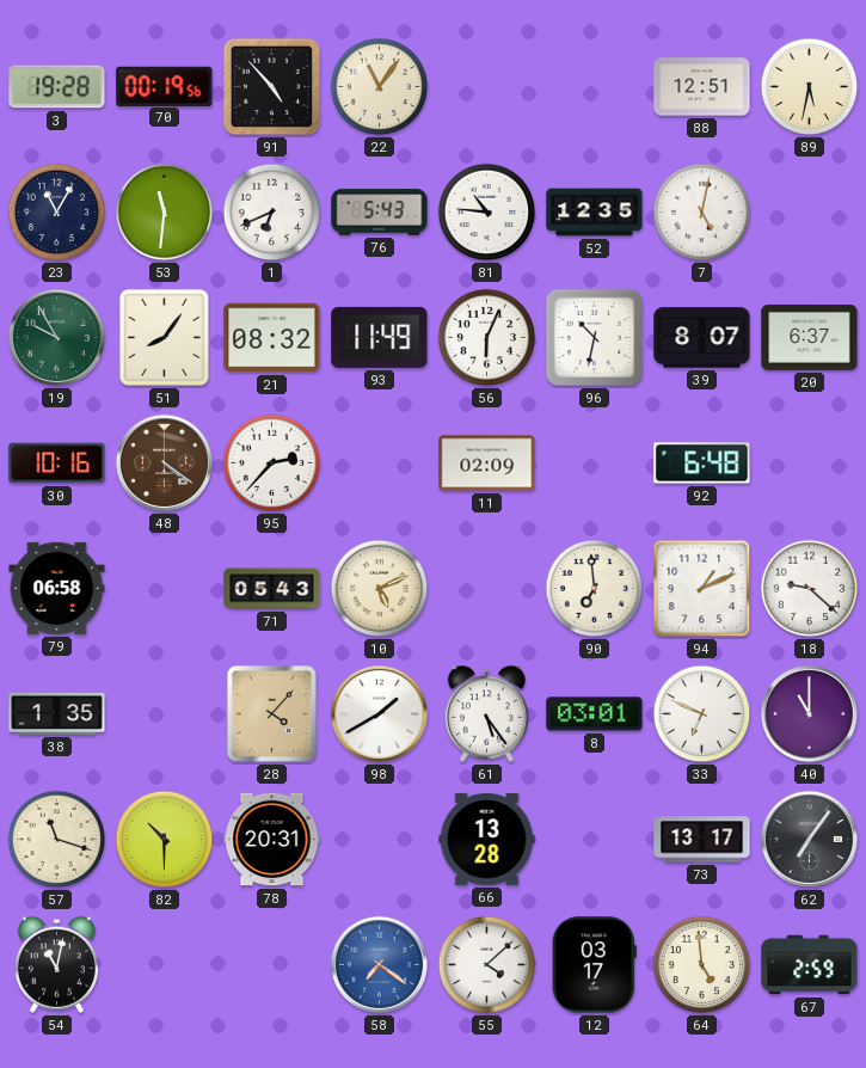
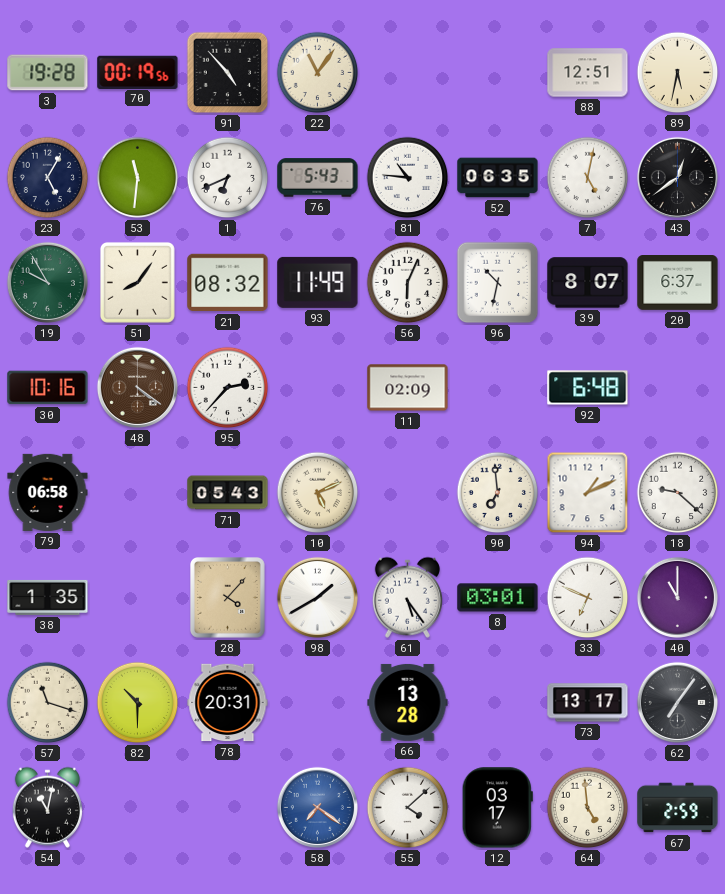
23: 11:05 -> 5:05 (48, 178)
52: 12:35 -> 06:35 (498, 178)
43: none -> 12:39 (677, 177)
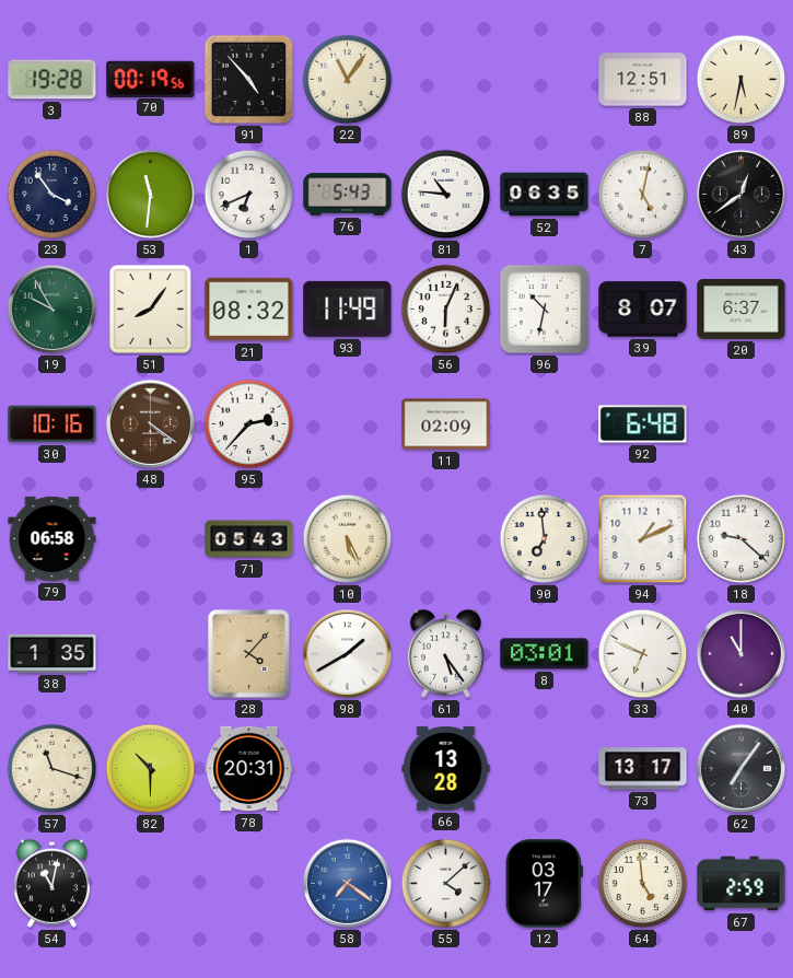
23: 5:05 -> 3:54 (53, 195)
10: 5:11 -> 5:26 (348, 539)
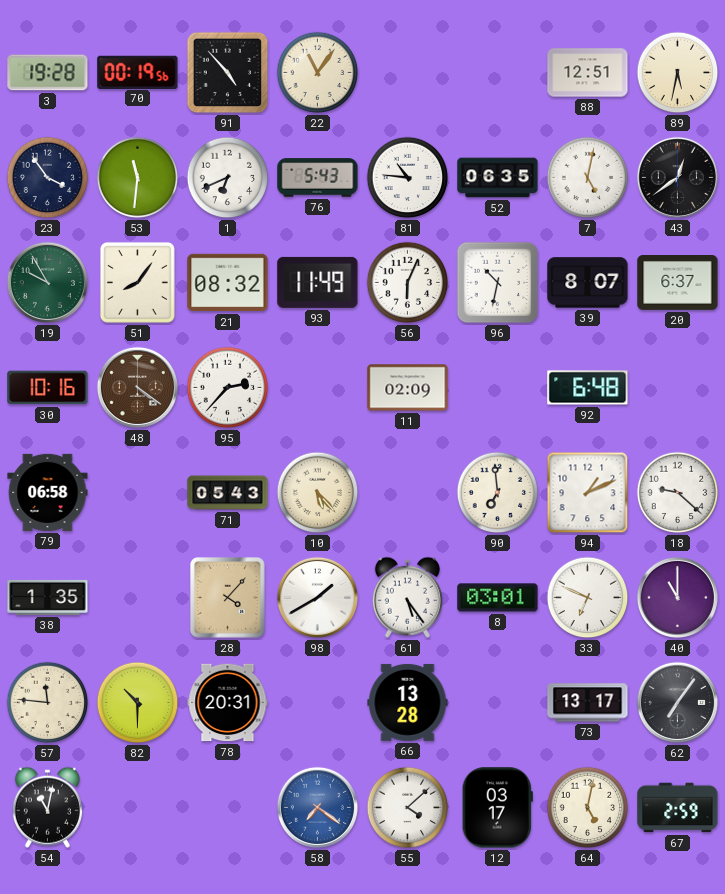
10: 5:26 -> 5:23 (318, 493)
57: 11:18 -> 11:46 (48, 703)
64: 4:59 -> 5:02 (588, 808)
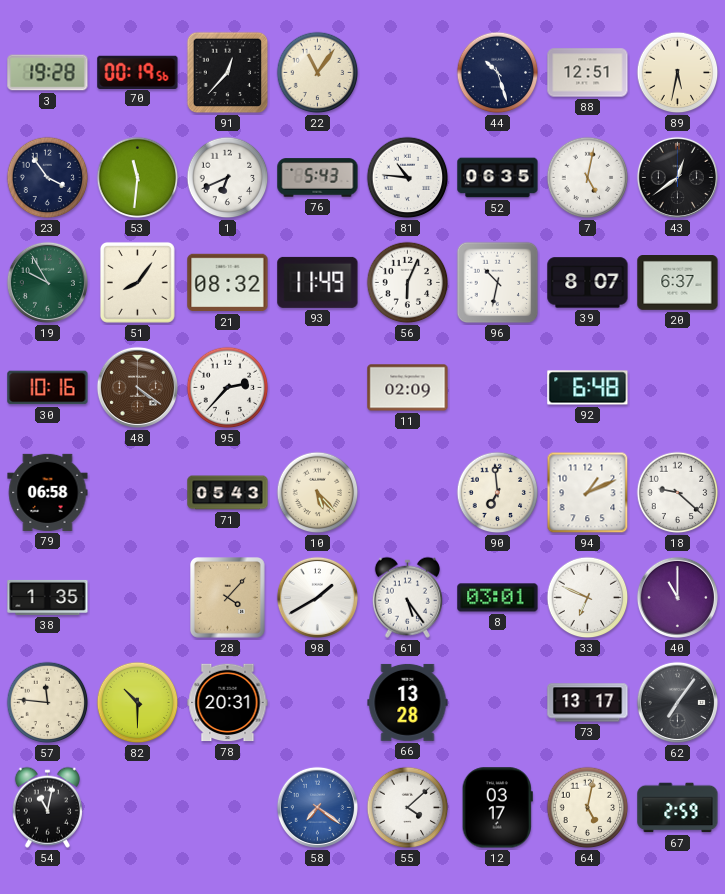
91: 4:53 -> 12:37 (228, 73)
44: none -> 10:27 (498, 73)
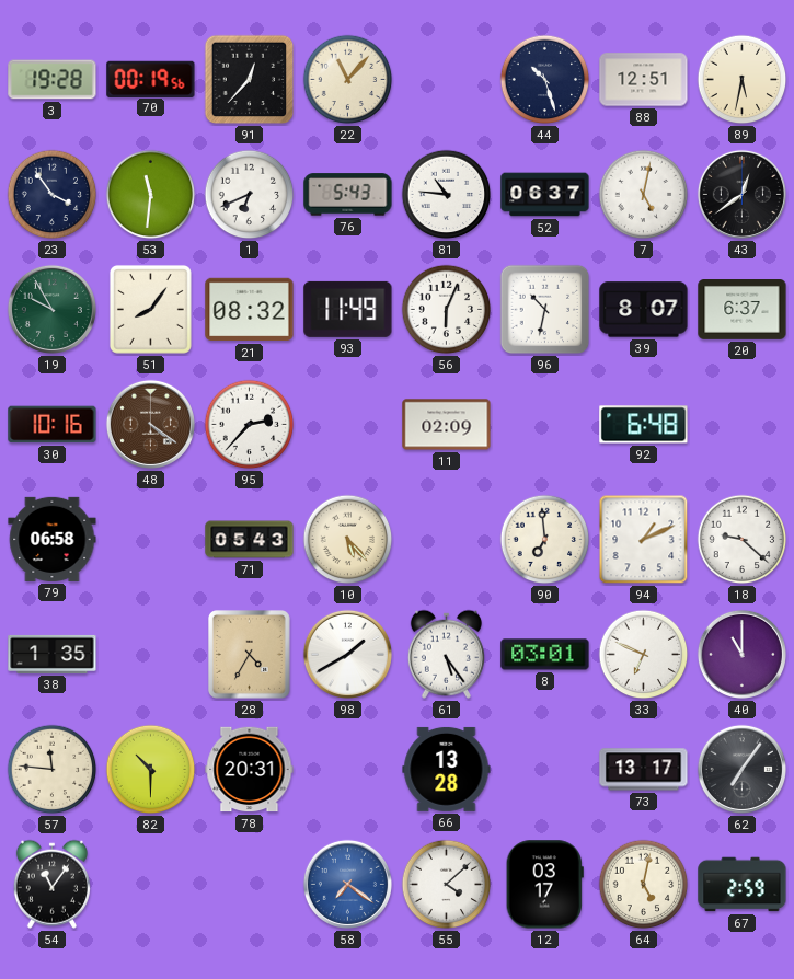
22: 11:06 -> 11:07 (348, 80)
52: 06:35 -> 06:37 (545, 195)
28: 4:07 -> 4:35 (250, 655)
54: 11:02 -> 11:06 (51, 884)
